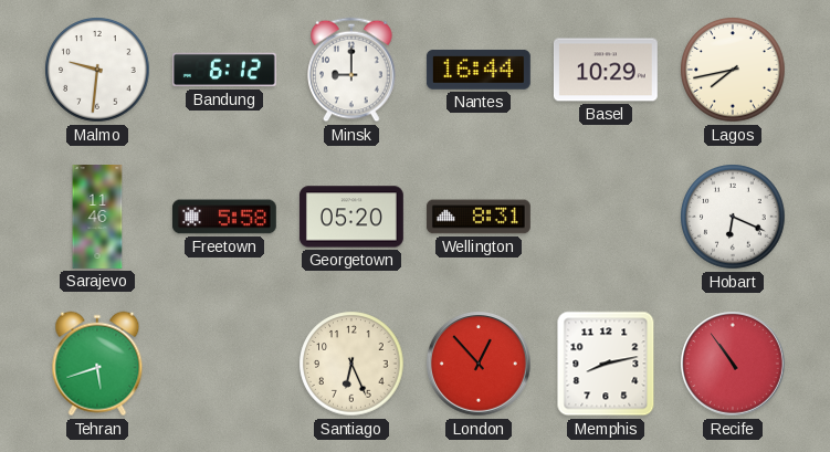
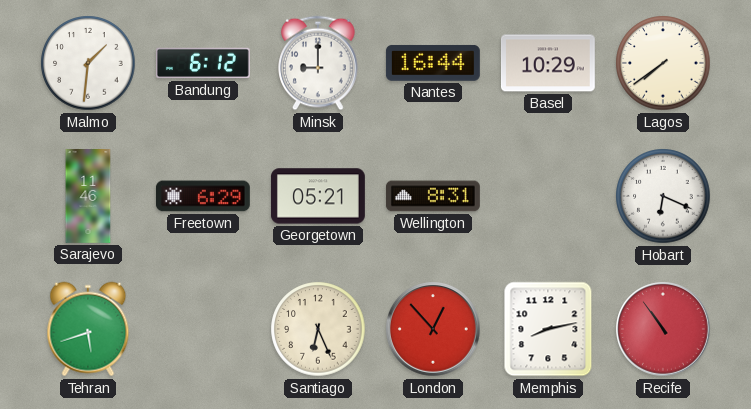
Malmo: 9:31 -> 1:31 (88, 63)
Lagos: 7:43 -> 7:39 (663, 63)
Freetown: 5:58 -> 6:29 (203, 196)
Georgetown: 05:20 -> 05:21 (318, 196)
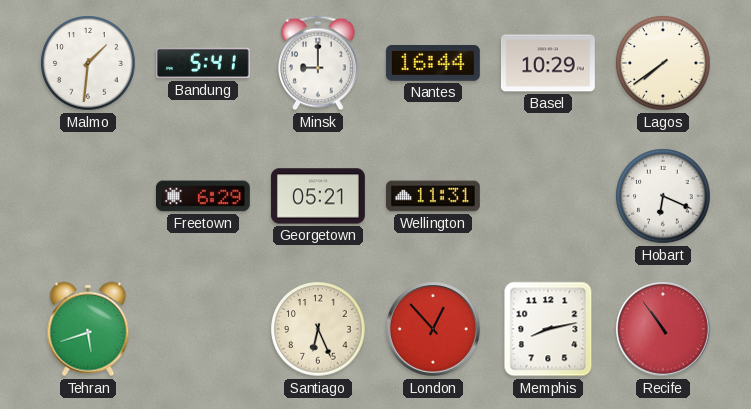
Bandung: 6:12 -> 5:41 (203, 63)
Sarajevo: 11:46 -> none (88, 197)
Wellington: 8:31 -> 11:31 (433, 196)
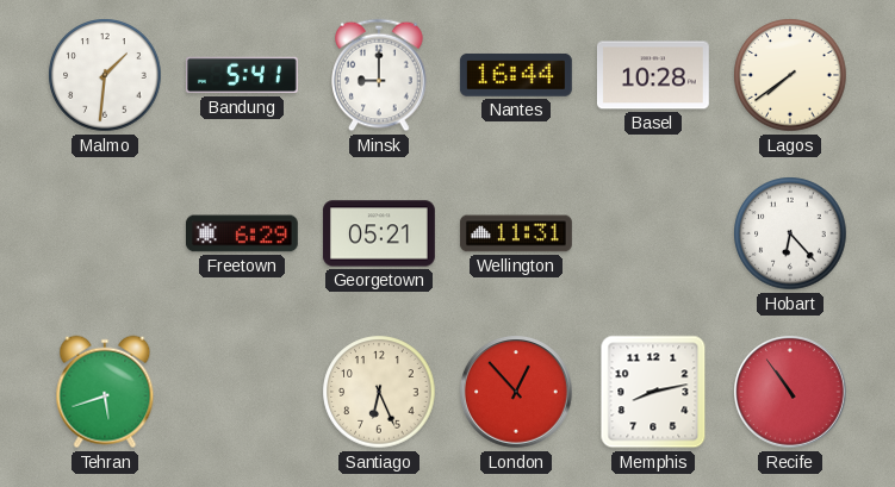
Basel: 10:29 -> 10:28 (653, 75)
Hobart: 6:19 -> 6:23 (790, 233)
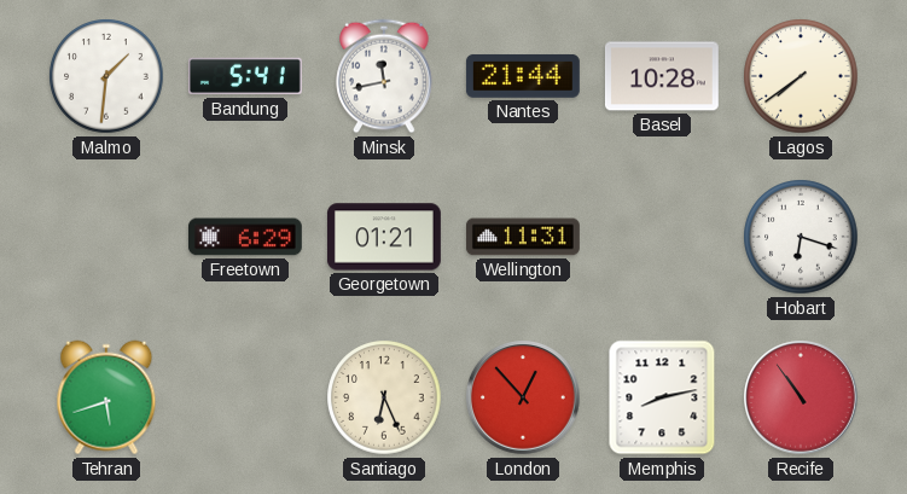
Minsk: 9:00 -> 11:43 (384, 76)
Nantes: 16:44 -> 21:44 (523, 76)
Georgetown: 05:21 -> 01:21 (384, 237)
Hobart: 6:23 -> 6:18 (801, 237)
